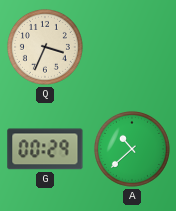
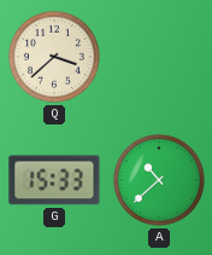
Q: 3:34 -> 3:38 (54, 57)
G: 00:29 -> 15:33 (54, 180)
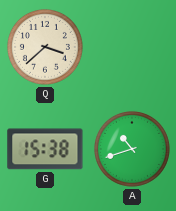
G: 15:33 -> 15:38 (45, 149)
A: 10:38 -> 10:42 (132, 149)
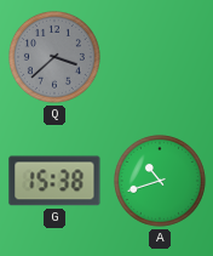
Q dial: cream -> grey (54, 57)
